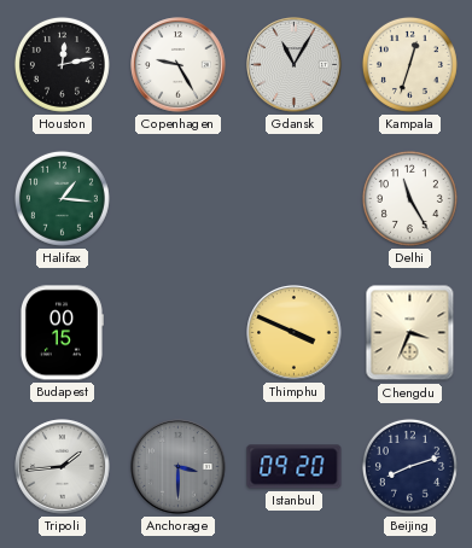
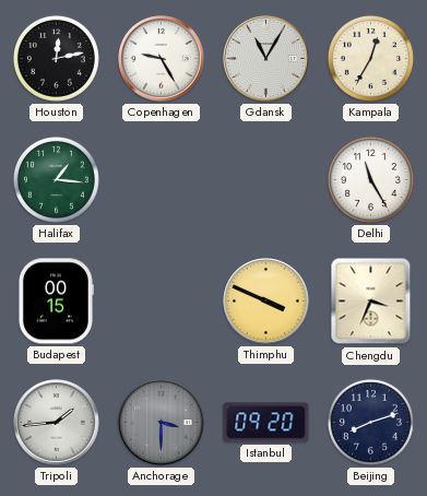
Kampala: 12:33 -> 12:35 (370, 58)
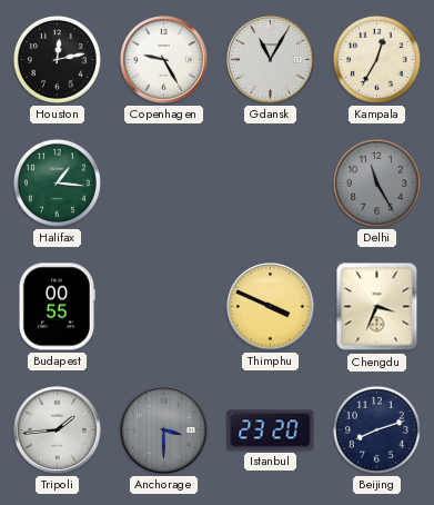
Delhi dial: white -> grey (376, 182)
Budapest: 00:15 -> 00:55 (57, 307)
Istanbul: 09:20 -> 23:20 (271, 430)
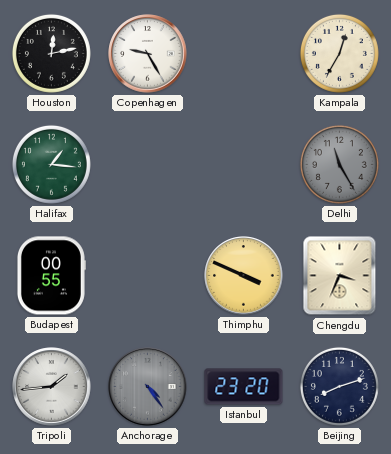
Gdansk: 11:05 -> none (271, 60)
Anchorage: 3:30 -> 4:24 (148, 387)
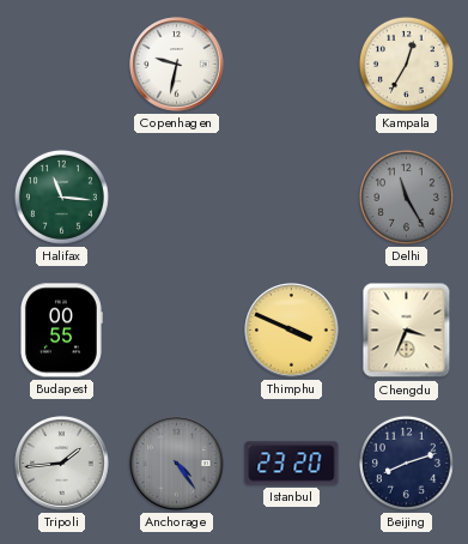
Houston: 12:13 -> none (51, 53)
Copenhagen: 9:25 -> 9:32 (177, 65)
Halifax: 1:16 -> 11:16 (61, 197)
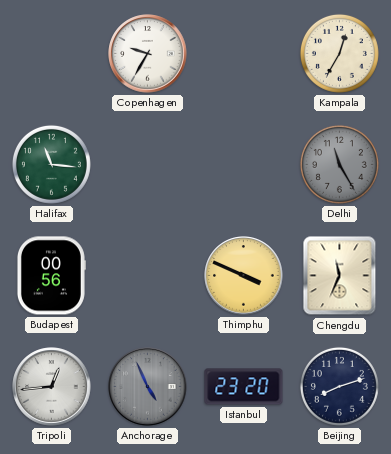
Copenhagen: 9:32 -> 9:35 (148, 54)
Budapest: 00:55 -> 00:56 (51, 276)
Chengdu: 3:34 -> 11:34 (340, 276)
Tripoli: 1:44 -> 12:44 (52, 387)
Anchorage: 4:24 -> 4:56 (148, 387)
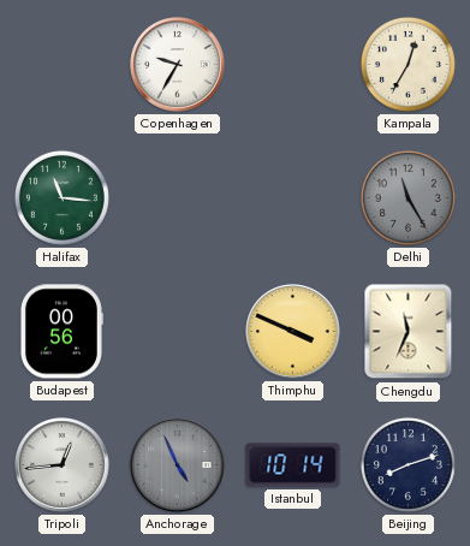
Istanbul: 23:20 -> 10:14 (293, 465)
